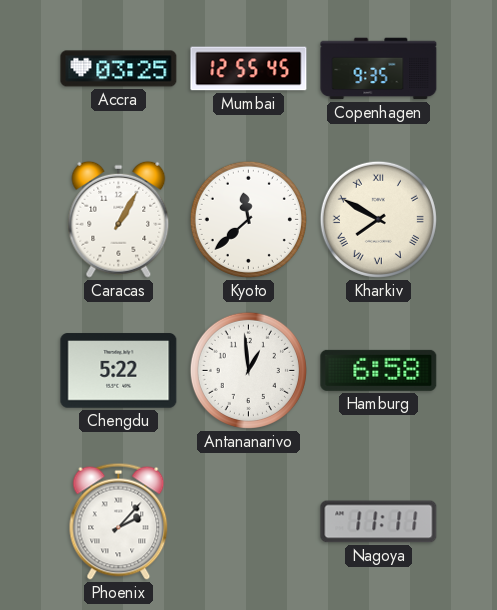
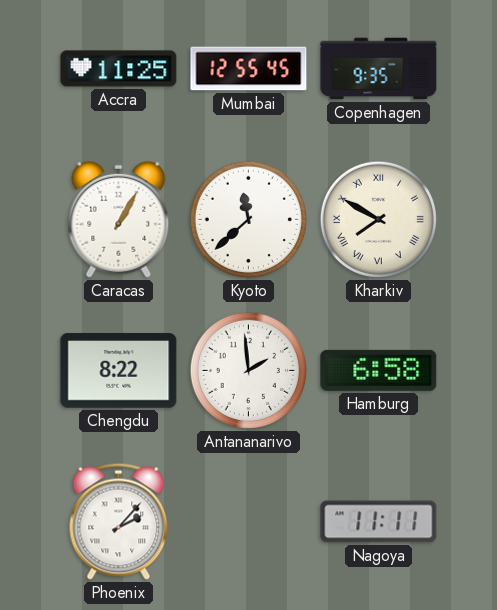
Accra: 03:25 -> 11:25 (119, 69)
Chengdu: 5:22 -> 8:22 (119, 371)
Antananarivo: 12:59 -> 1:59 (248, 370)
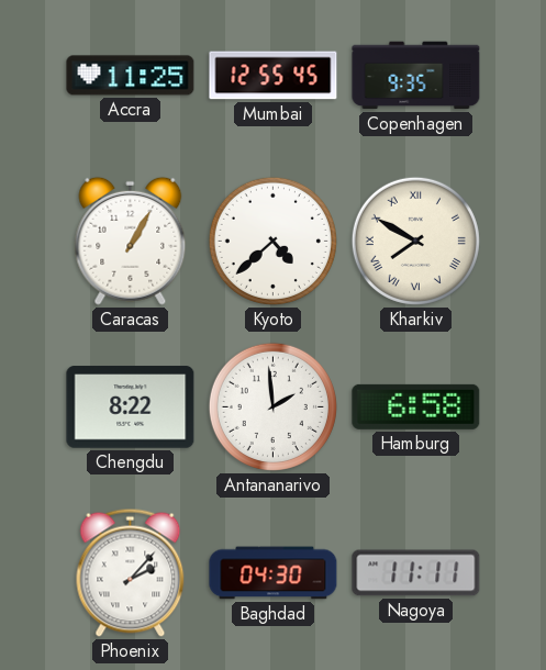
Kyoto: 11:38 -> 4:38 (272, 241)
Baghdad: none -> 04:30 (274, 573)
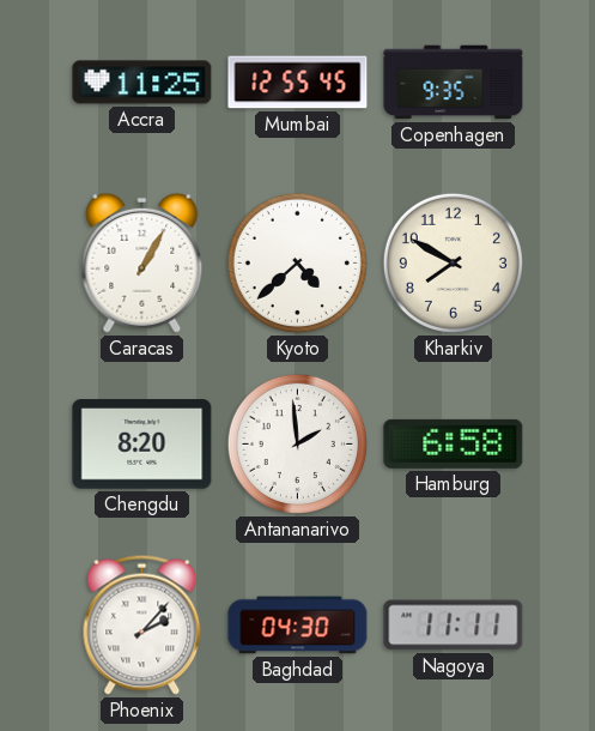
Kharkiv numerals: Roman -> Arabic (453, 262)
Chengdu: 8:22 -> 8:20 (142, 445)
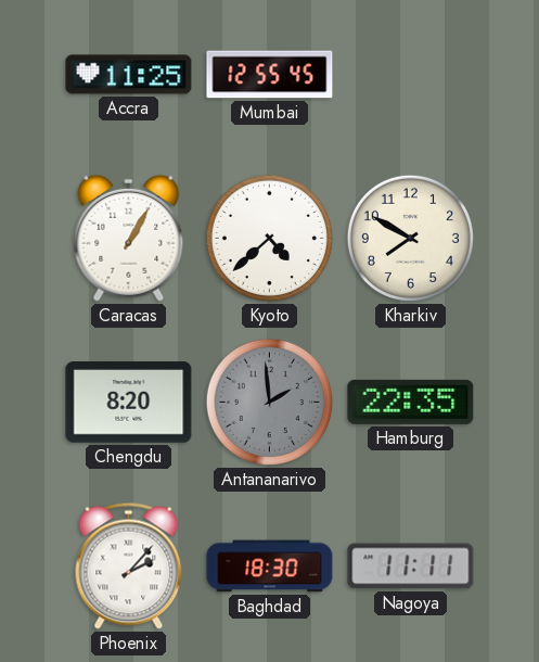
Copenhagen: 9:35 -> none (454, 83)
Antananarivo dial: white -> grey (269, 402)
Hamburg: 6:58 -> 22:35 (411, 402)
Baghdad: 04:30 -> 18:30 (270, 566)
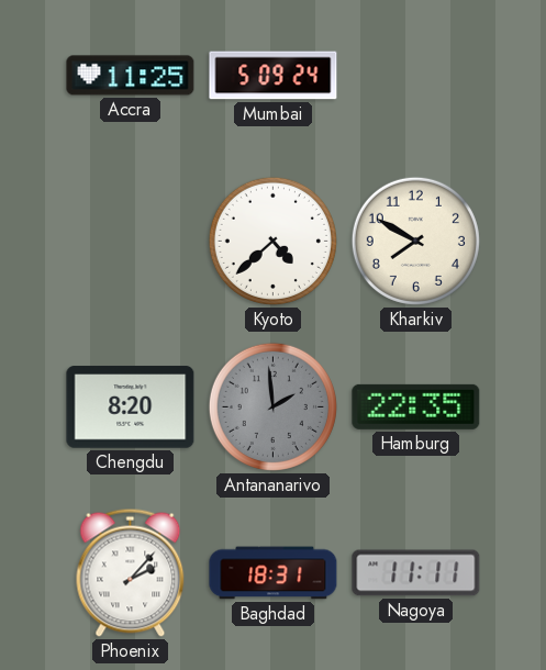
Mumbai: 12:55 -> 5:09 (274, 76)
Caracas: 1:05 -> none (129, 238)
Baghdad: 18:30 -> 18:31 (274, 573)
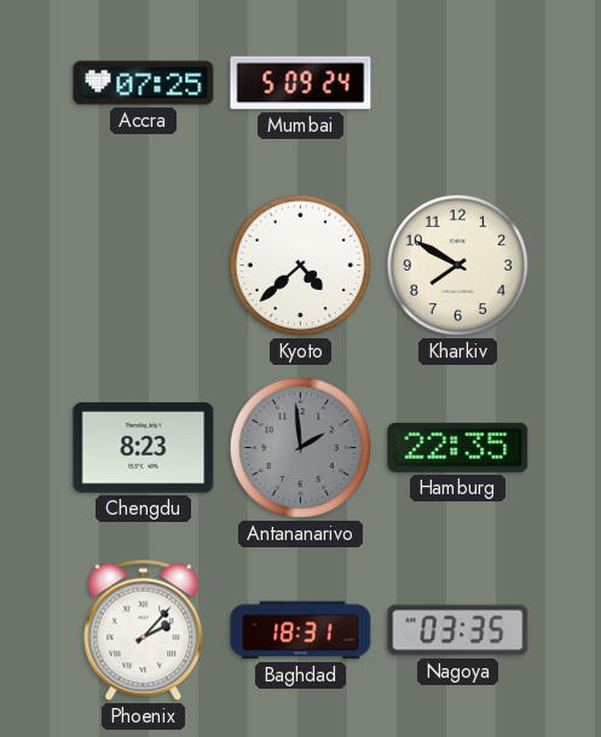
Accra: 11:25 -> 07:25 (144, 83)
Chengdu: 8:20 -> 8:23 (144, 448)
Nagoya: 11:11 -> 03:35 (458, 631)
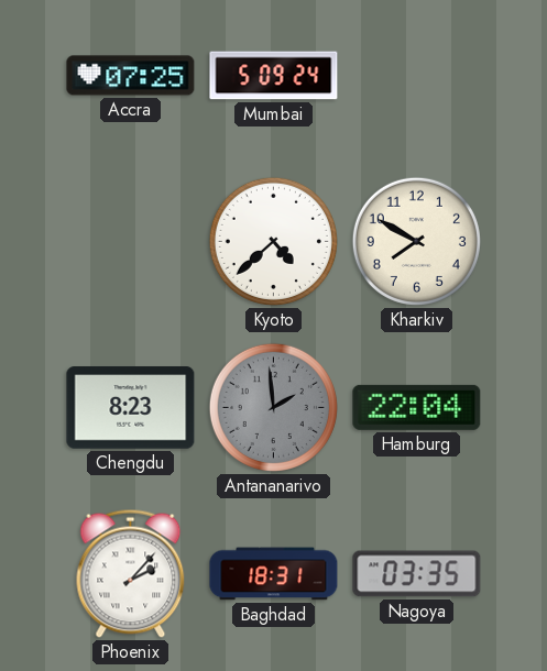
Hamburg: 22:35 -> 22:04 (417, 407)
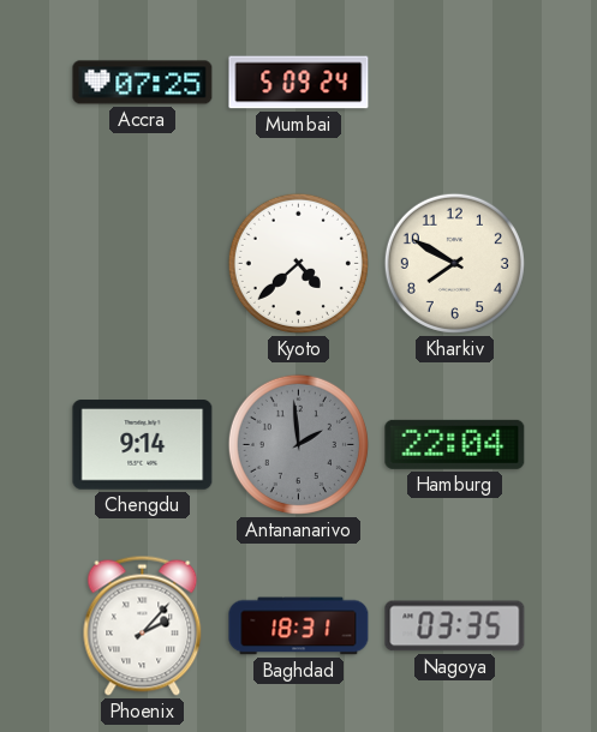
Chengdu: 8:23 -> 9:14 (143, 445)
